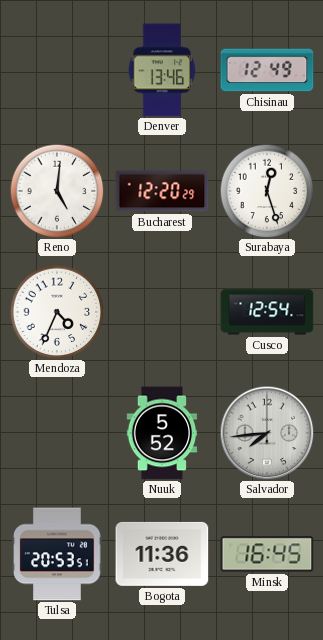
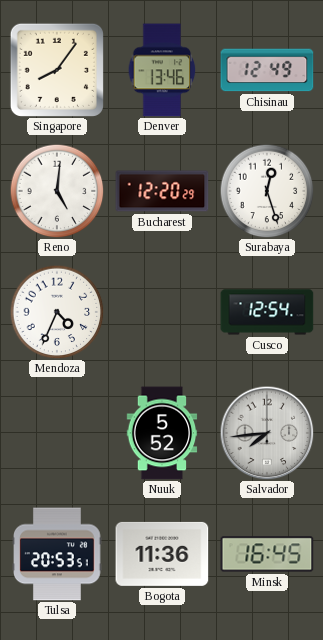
Singapore: none -> 8:06 (57, 70)
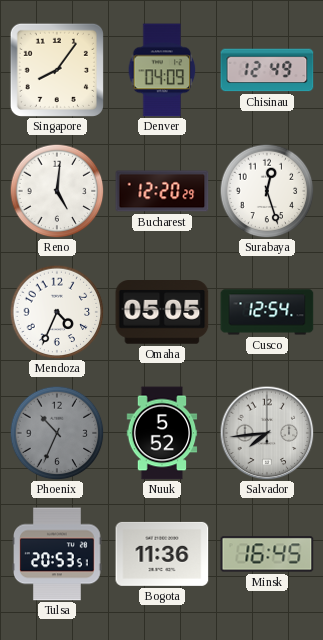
Denver: 13:46 -> 04:09 (162, 70)
Omaha: none -> 05:05 (162, 313)
Phoenix: none -> 10:34 (57, 433)
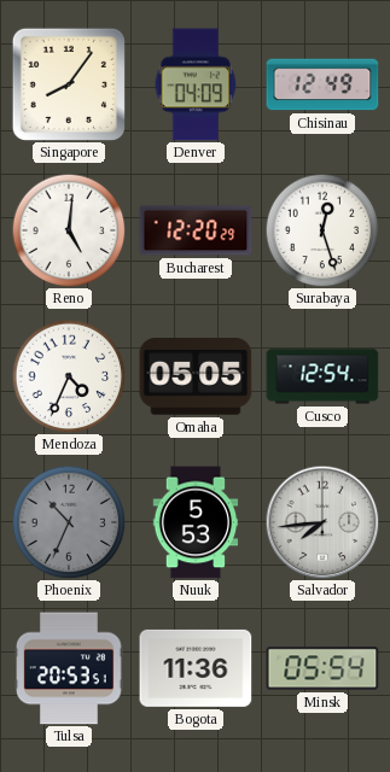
Nuuk: 5:52 -> 5:53 (196, 522)
Minsk: 16:45 -> 05:54 (322, 668)
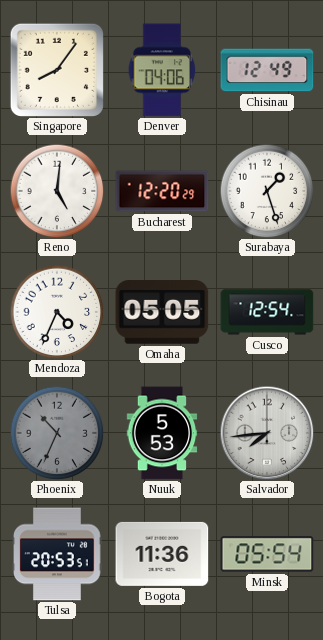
Denver: 04:09 -> 04:06 (162, 70)
Surabaya: 12:27 -> 1:27 (267, 191)
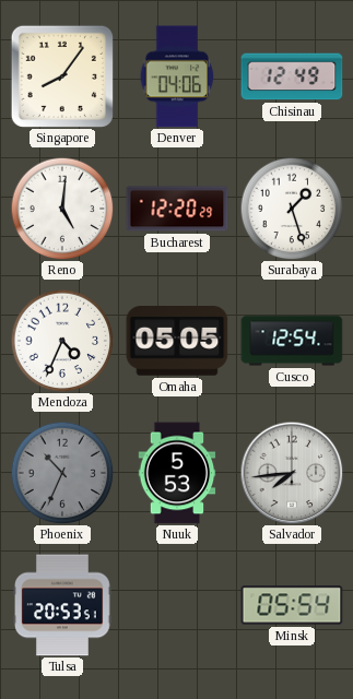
Bogota: 11:36 -> none (162, 554)
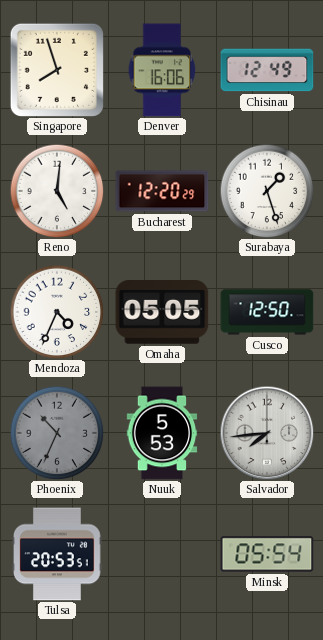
Singapore: 8:06 -> 7:57 (57, 70)
Denver: 04:06 -> 16:06 (162, 70)
Cusco: 12:54 -> 12:50 (267, 312)
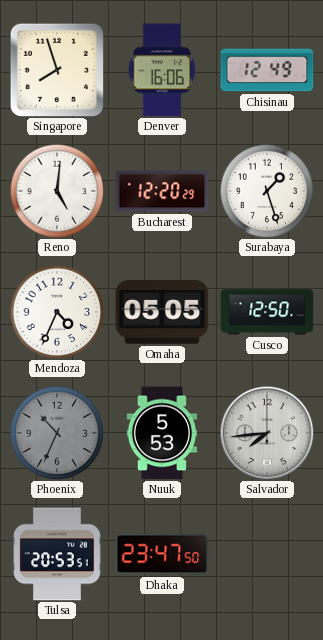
Dhaka: none -> 23:47 (162, 554)
Minsk: 05:54 -> none (267, 554)
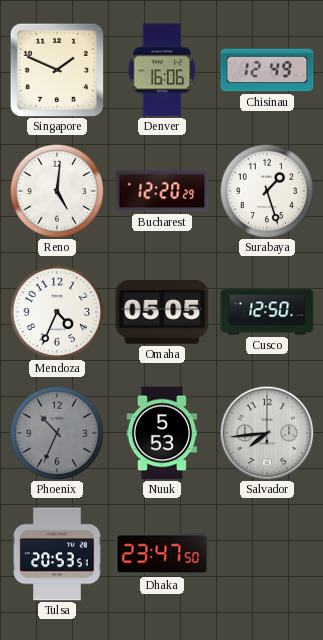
Singapore: 7:57 -> 1:49 (57, 70)
